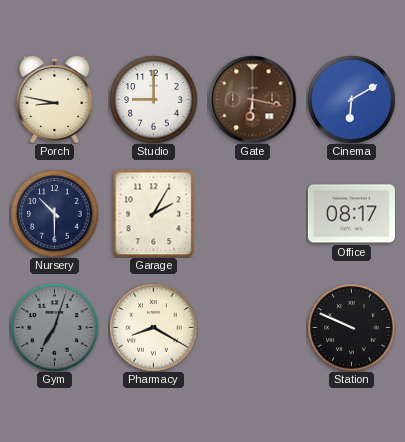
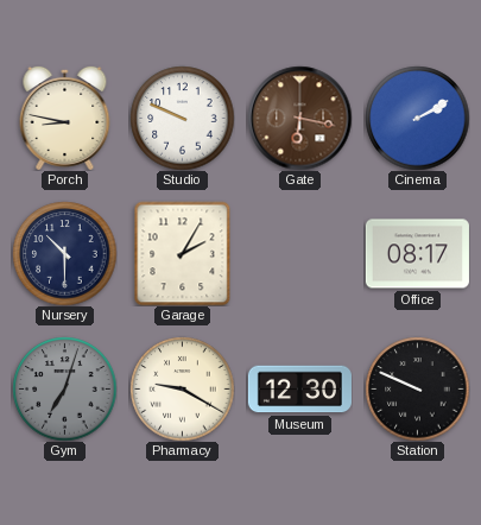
Studio: 9:00 -> 9:49 (182, 118)
Cinema: 6:10 -> 2:10 (417, 118)
Pharmacy: 8:20 -> 9:20 (182, 388)
Museum: none -> 12:30 (299, 390)
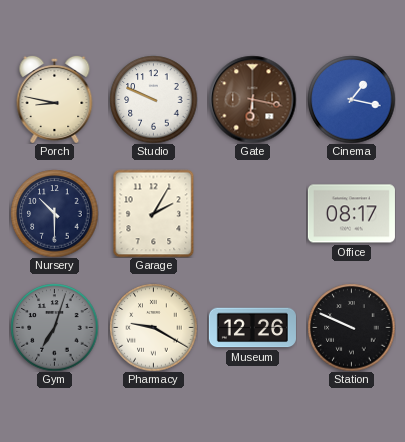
Cinema: 2:10 -> 1:17 (351, 99)
Museum: 12:30 -> 12:26 (252, 328)
